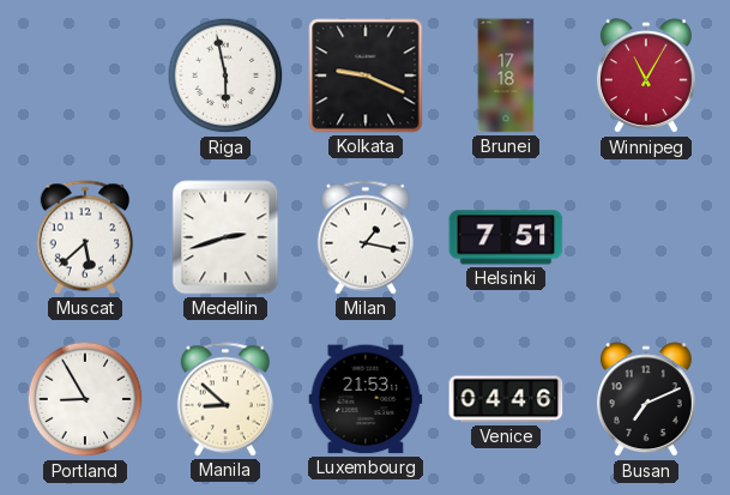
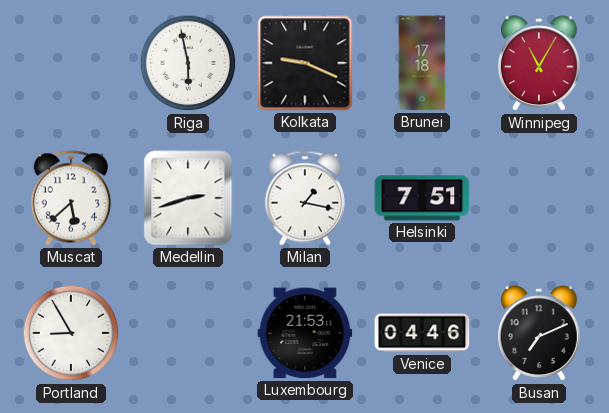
Manila: 8:52 -> none (225, 399)
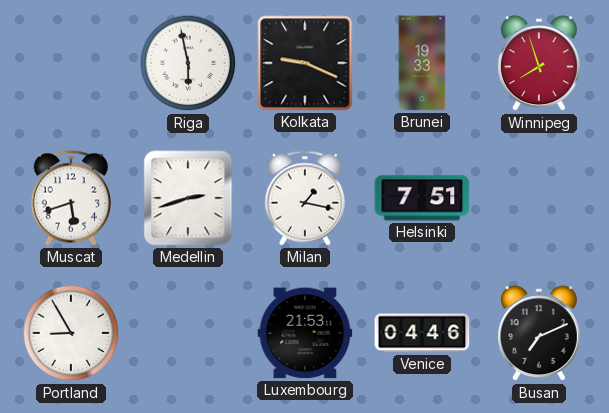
Brunei: 17:18 -> 19:33 (422, 63)
Winnipeg: 11:05 -> 7:57 (539, 64)
Muscat: 5:38 -> 5:42 (71, 198)
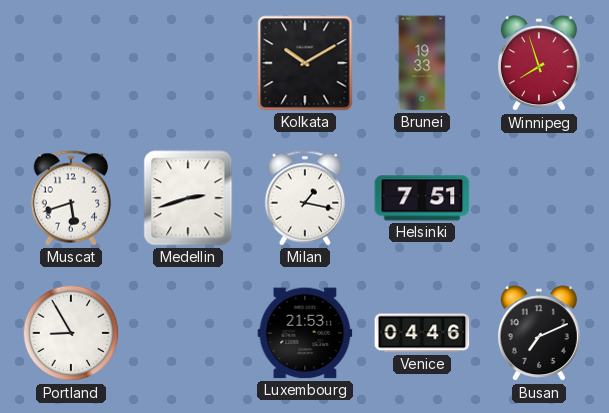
Riga: 5:58 -> none (188, 63)
Kolkata: 9:19 -> 10:10 (305, 63)
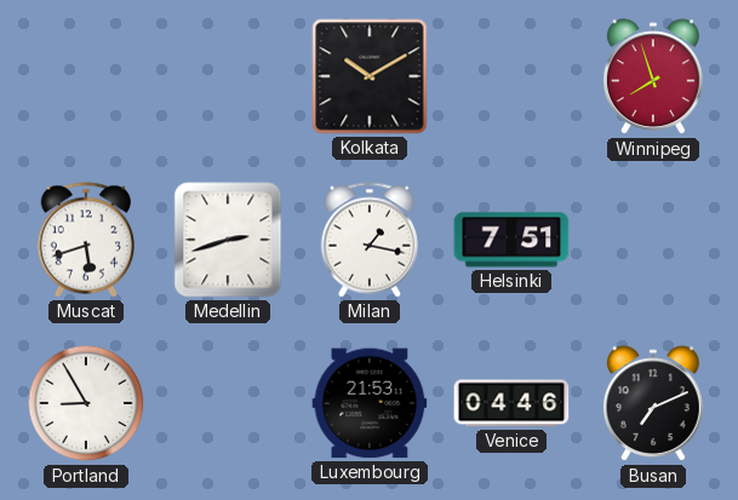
Brunei: 19:33 -> none (422, 63)
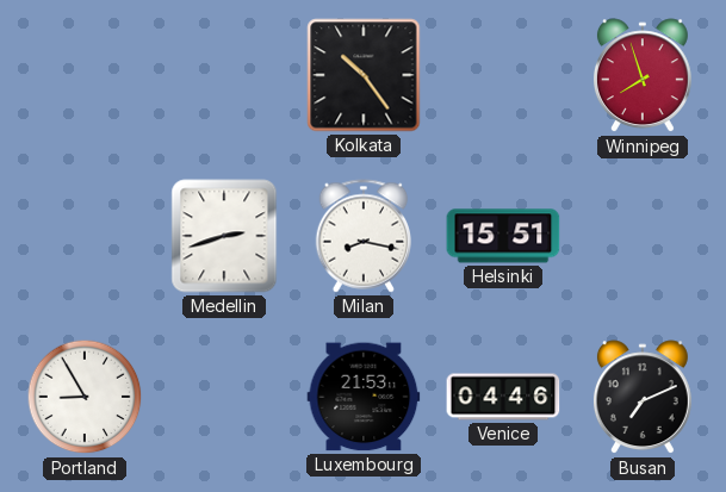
Kolkata: 10:10 -> 10:24 (364, 75)
Muscat: 5:42 -> none (86, 240)
Milan: 1:17 -> 8:17 (364, 236)
Helsinki: 7:51 -> 15:51 (503, 236)
